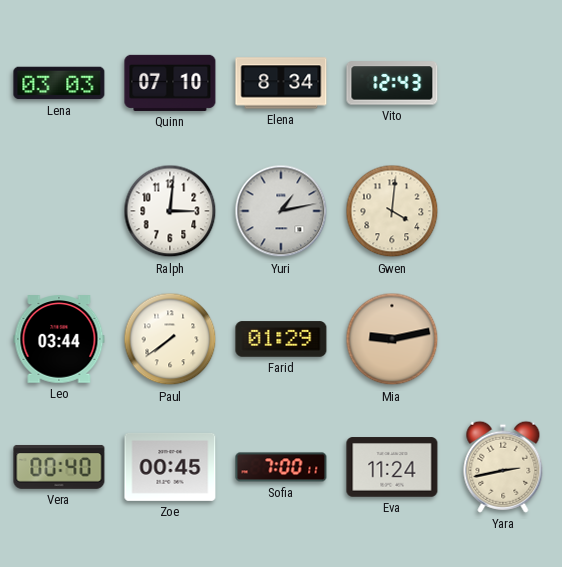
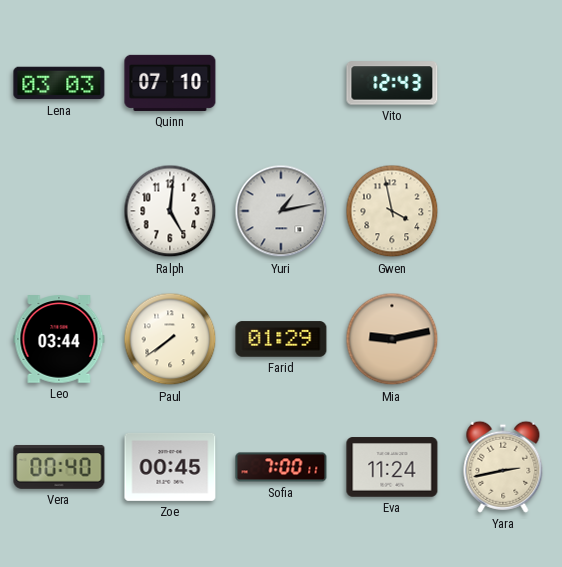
Elena: 8:34 -> none (281, 83)
Ralph: 3:01 -> 5:01 (170, 211)
Gwen: 4:01 -> 3:58 (392, 211)
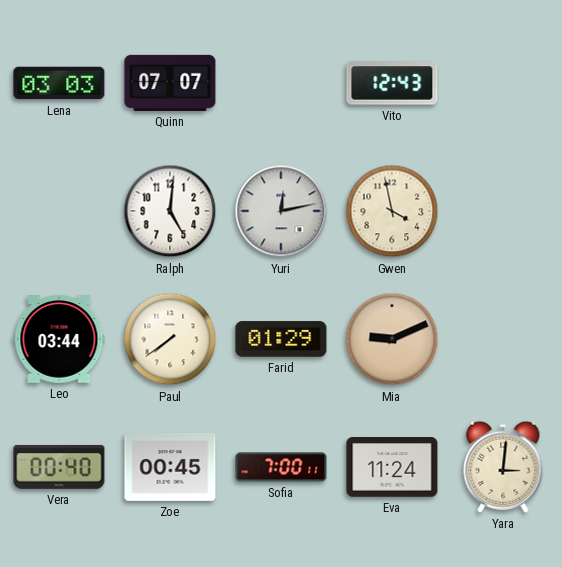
Quinn: 07:10 -> 07:07 (170, 83)
Yuri: 1:13 -> 12:13 (281, 211)
Mia: 9:13 -> 9:11 (392, 339)
Yara: 2:43 -> 3:01 (503, 467)
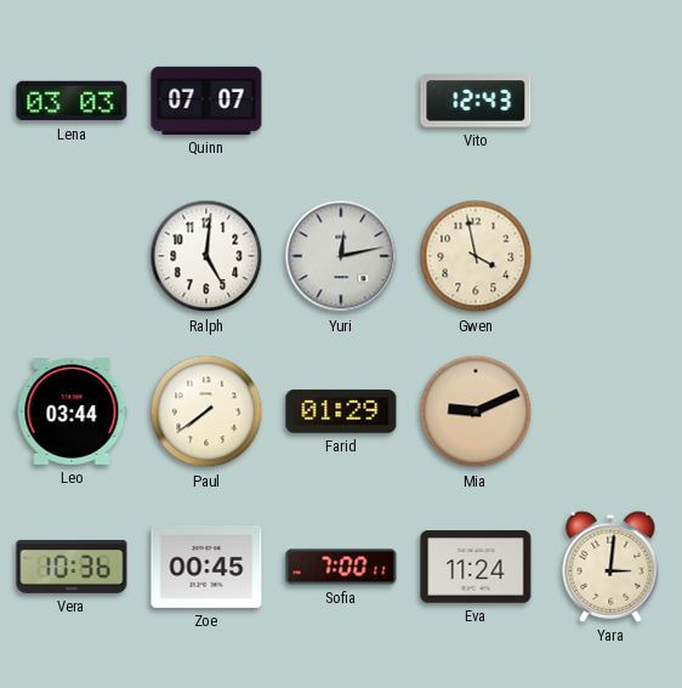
Vera: 00:40 -> 10:36 (72, 567)
